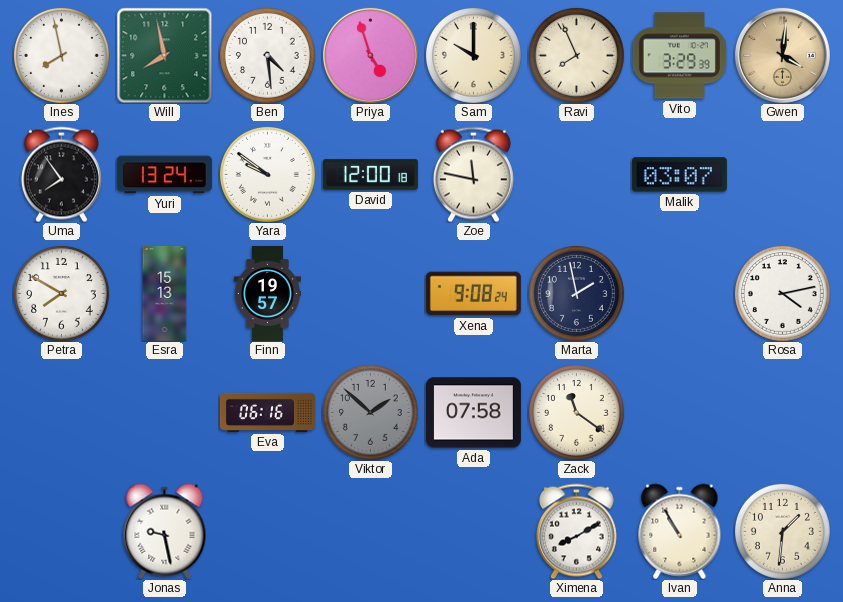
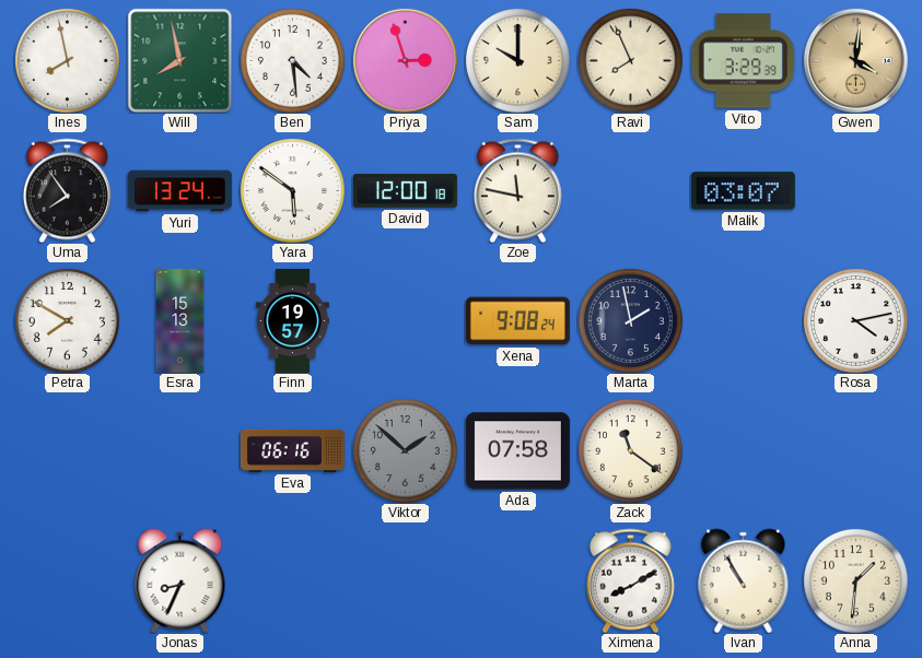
Priya: 4:57 -> 2:57 (405, 60)
Yara: 9:51 -> 5:51 (292, 190)
Jonas: 9:28 -> 8:34 (180, 580)
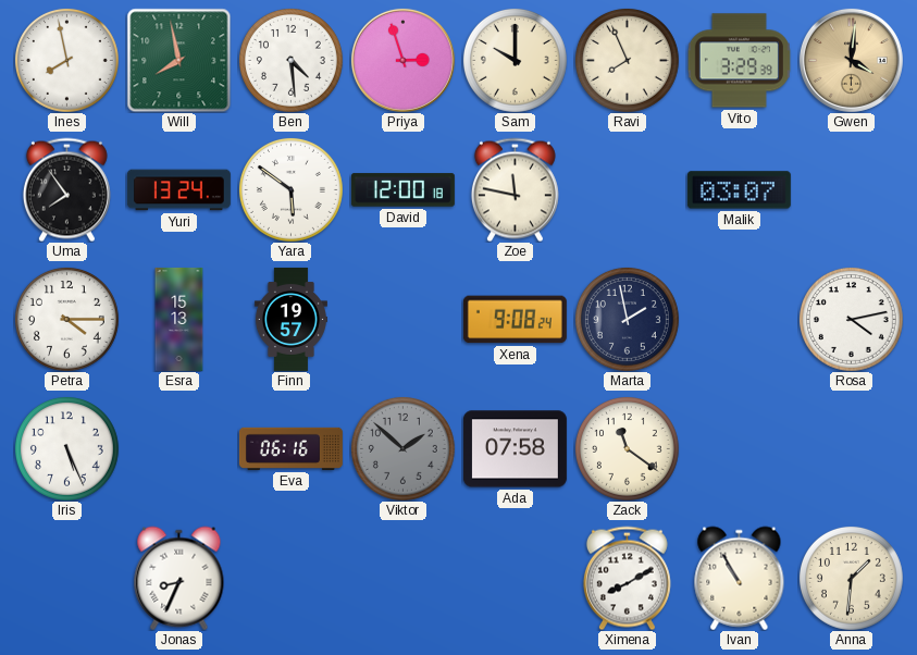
Petra: 7:50 -> 4:15 (66, 319)
Iris: none -> 5:26 (66, 448)
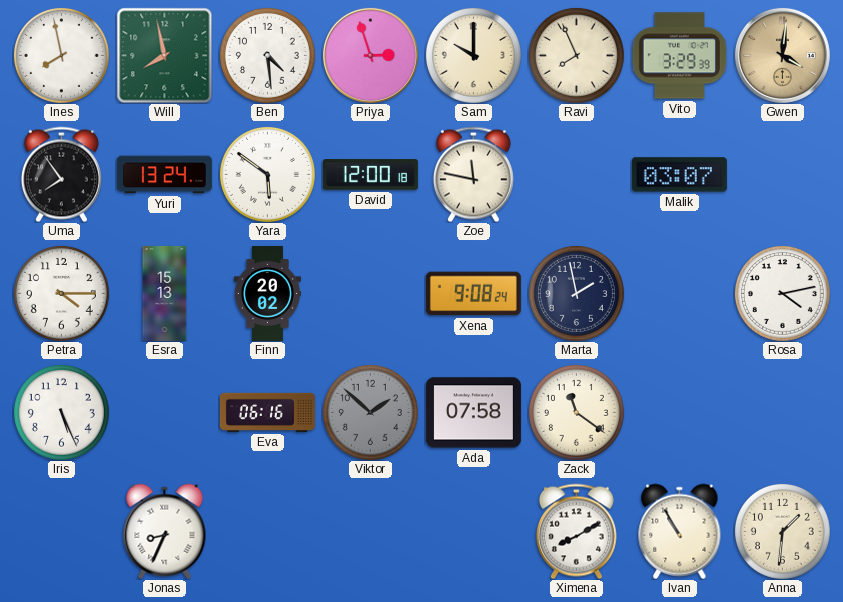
Finn: 19:57 -> 20:02 (267, 293)
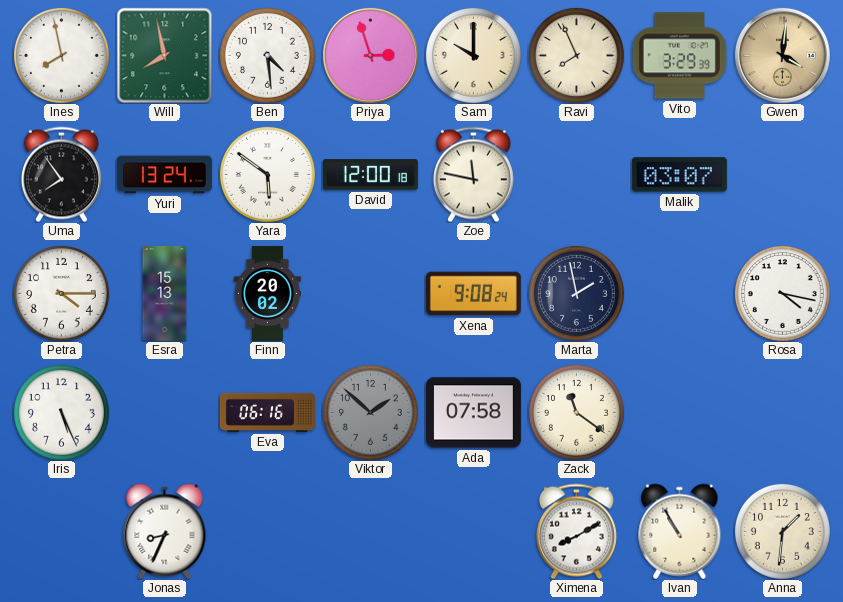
Rosa: 4:13 -> 4:17 (782, 293)
